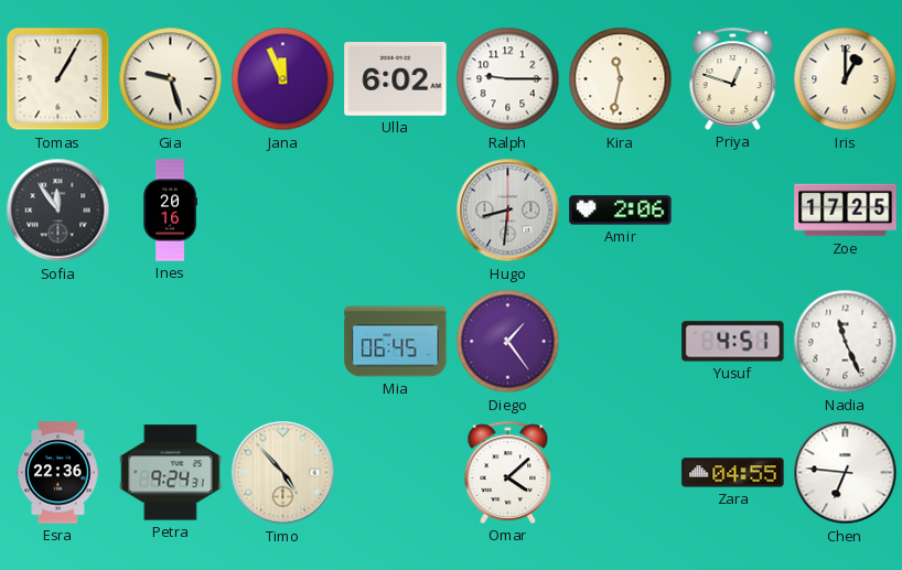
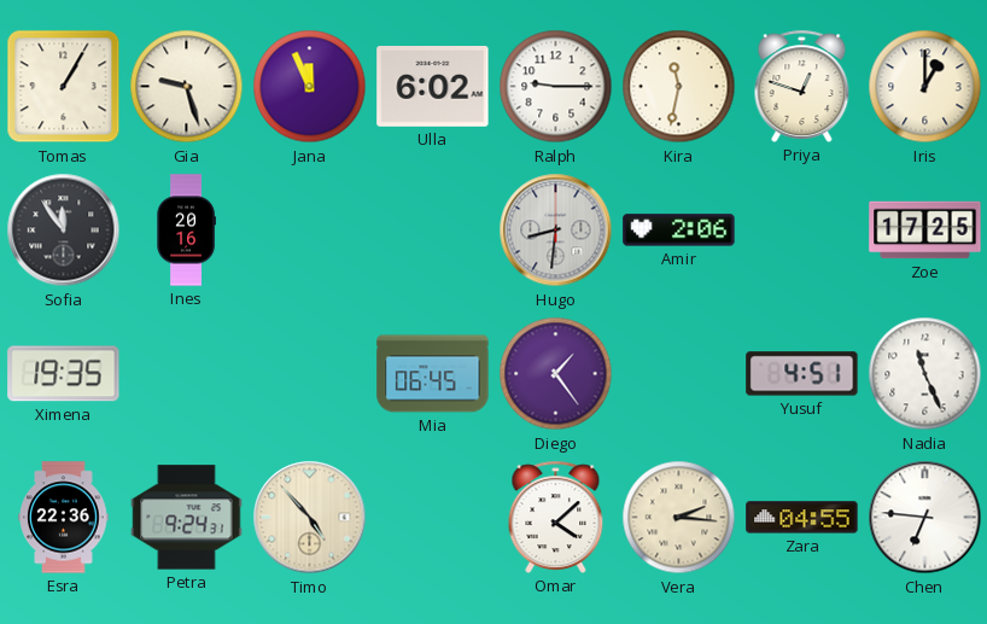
Ximena: none -> 19:35 (64, 374)
Vera: none -> 2:16 (679, 518)
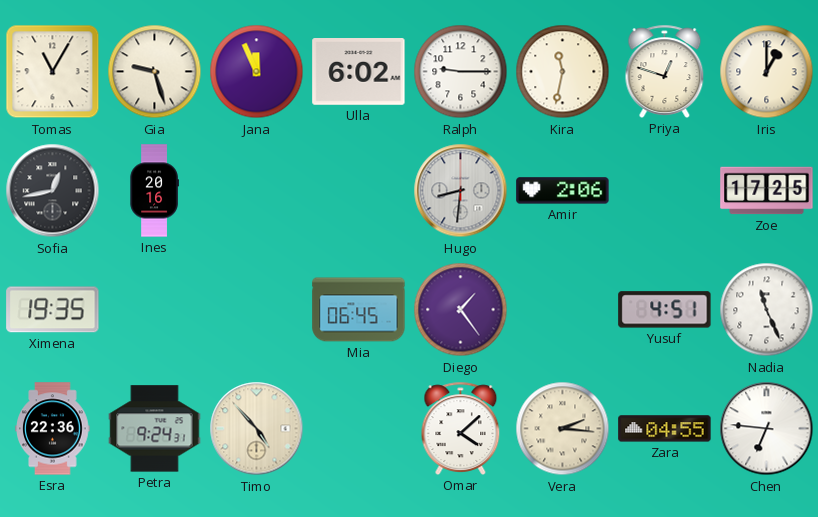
Tomas: 1:05 -> 11:05 (53, 72)
Sofia: 11:54 -> 12:43 (53, 191)
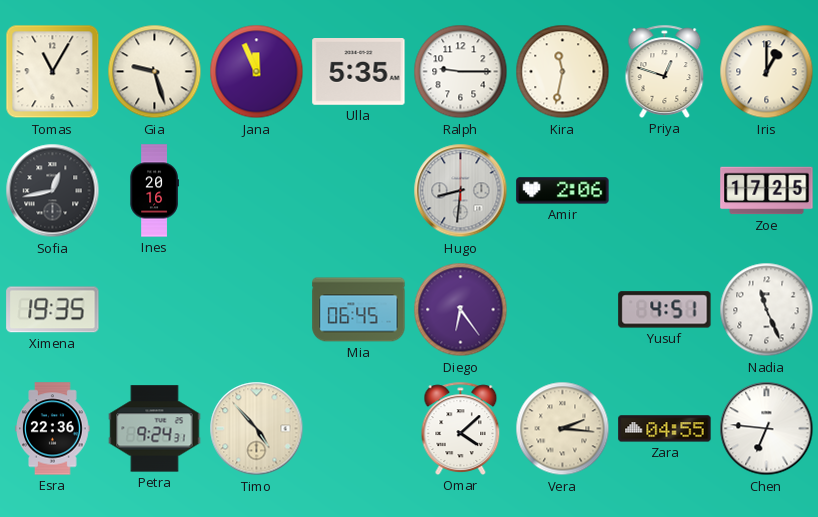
Ulla: 6:02 -> 5:35 (359, 72)
Diego: 1:24 -> 6:24 (461, 310)
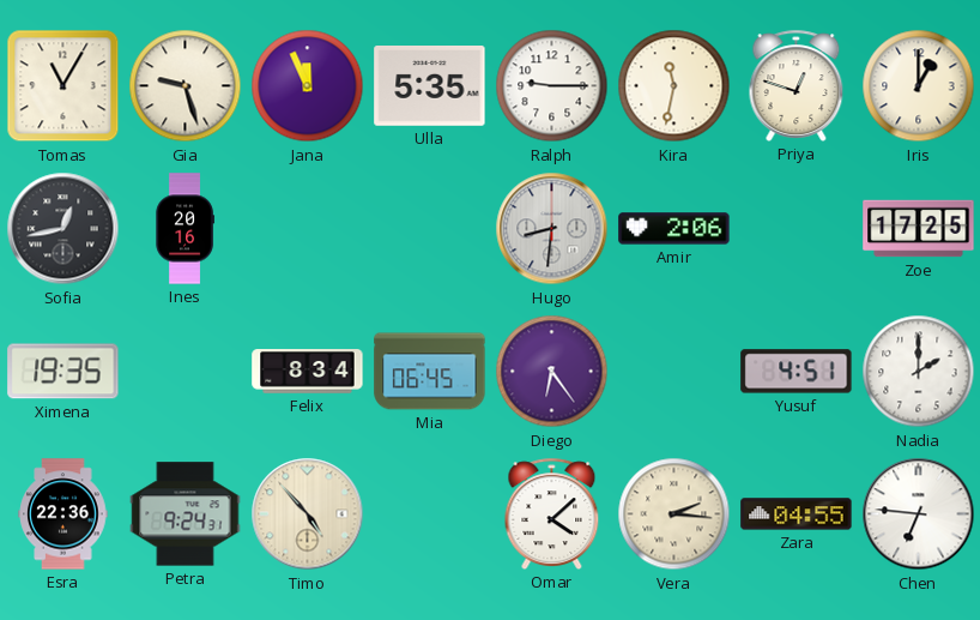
Felix: none -> 8:34 (308, 372)
Nadia: 11:26 -> 2:00 (919, 372)
